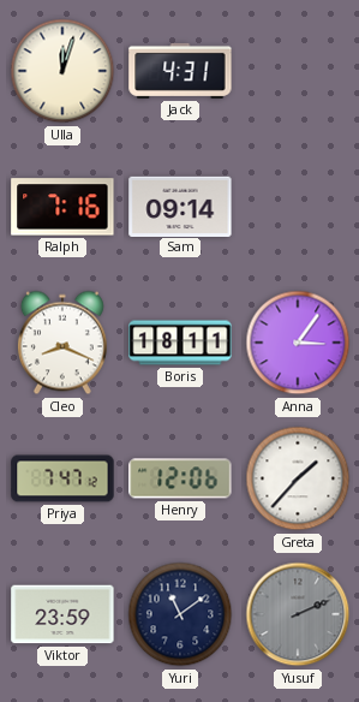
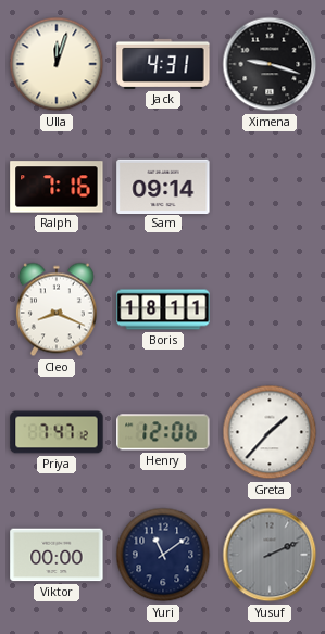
Ximena: none -> 9:18 (270, 64)
Anna: 3:06 -> none (298, 343)
Viktor: 23:59 -> 00:00 (57, 555)
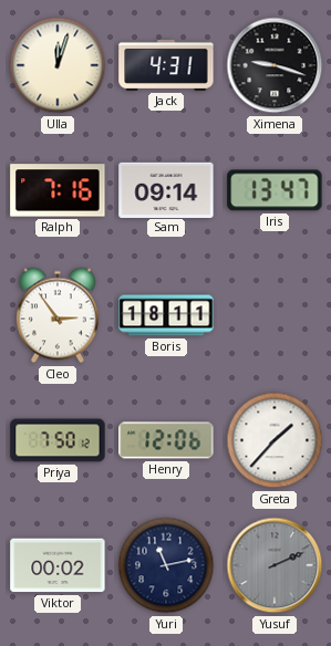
Iris: none -> 13:47 (275, 190)
Cleo: 8:19 -> 2:54 (58, 315)
Priya: 7:47 -> 7:50 (58, 440)
Viktor: 00:00 -> 00:02 (58, 565)
Yuri: 11:09 -> 11:13 (166, 565)
